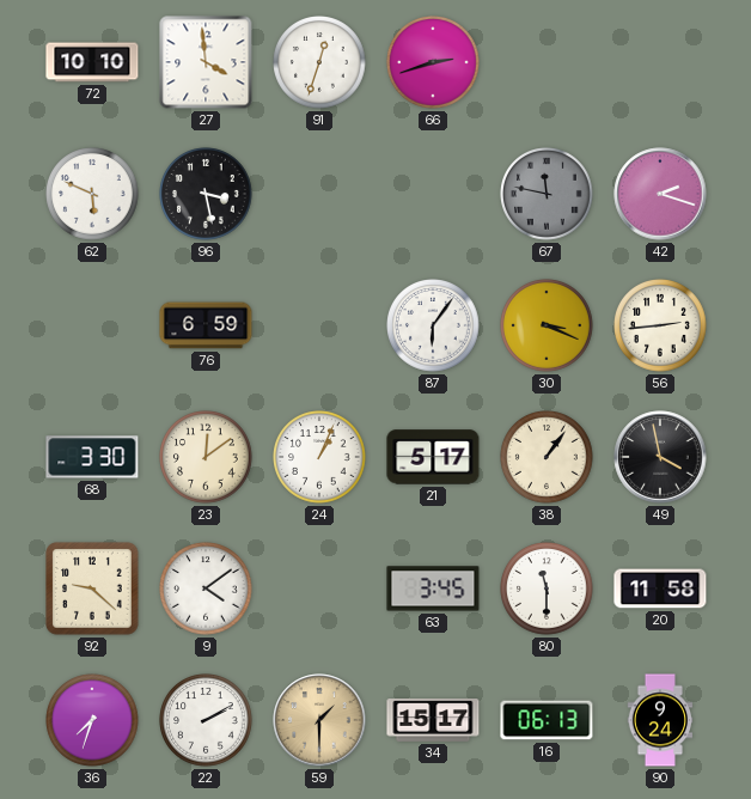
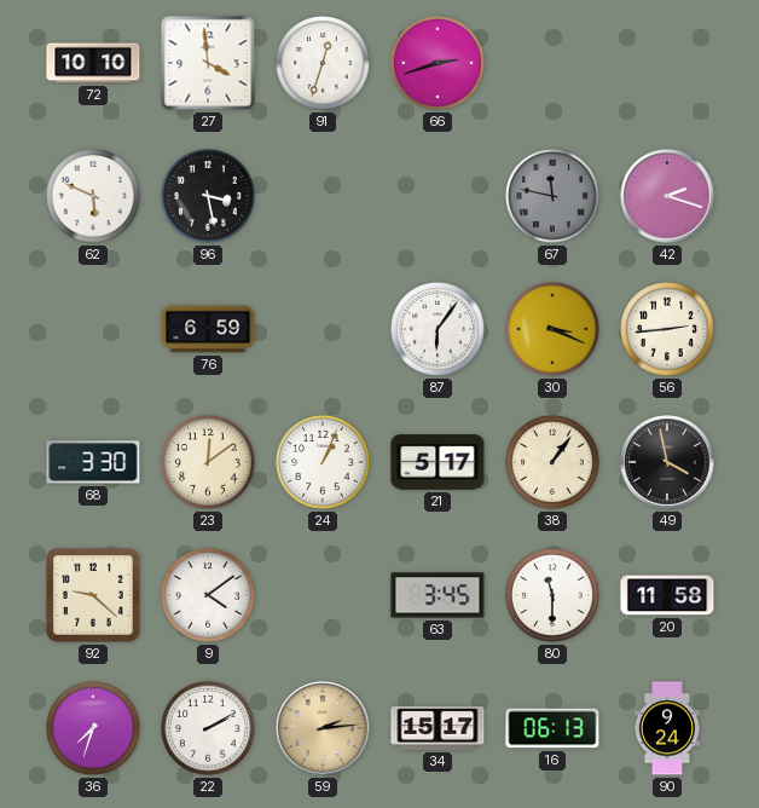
59: 1:30 -> 2:14 (323, 728)
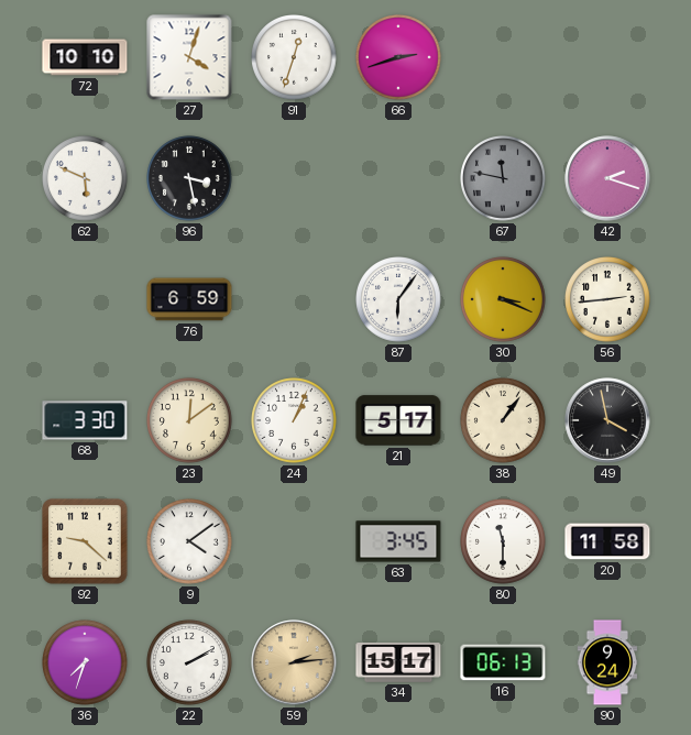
27: 3:59 -> 4:03 (189, 57)
